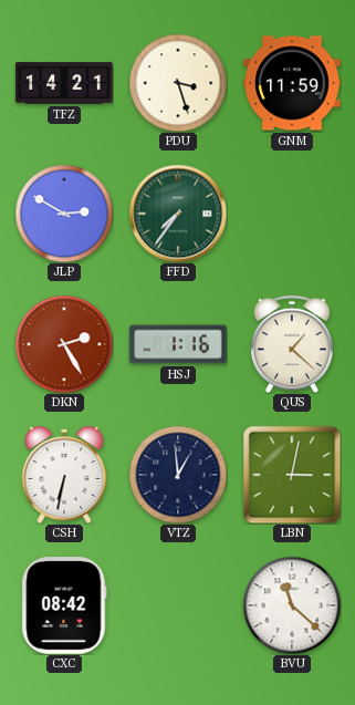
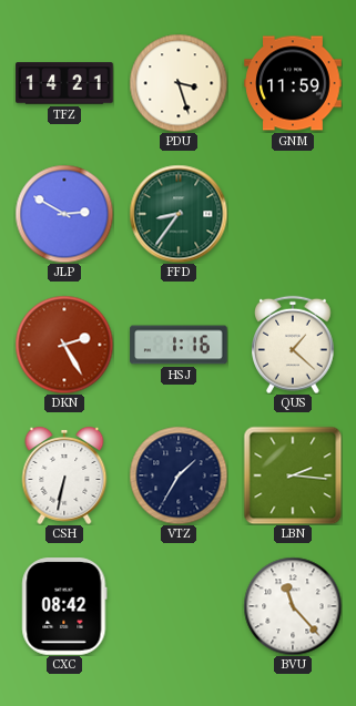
FFD: 7:36 -> 8:36 (179, 214)
VTZ: 12:59 -> 1:35 (179, 475)
LBN: 3:02 -> 2:16 (293, 475)
BVU: 11:22 -> 11:23 (293, 606)
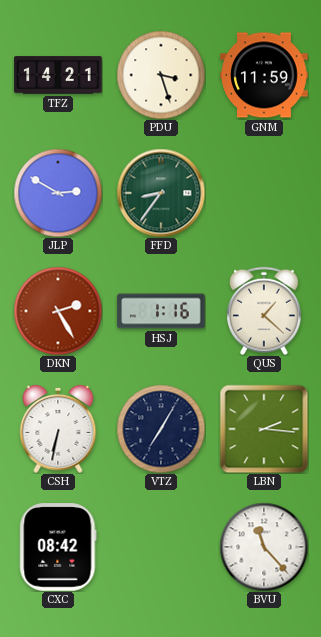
VTZ: 1:35 -> 7:05 (161, 429)
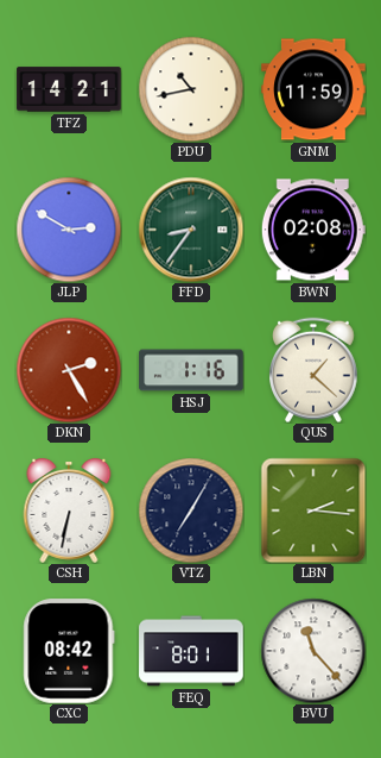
PDU: 3:27 -> 10:43 (191, 89)
BWN: none -> 02:08 (313, 230)
FEQ: none -> 8:01 (191, 651)
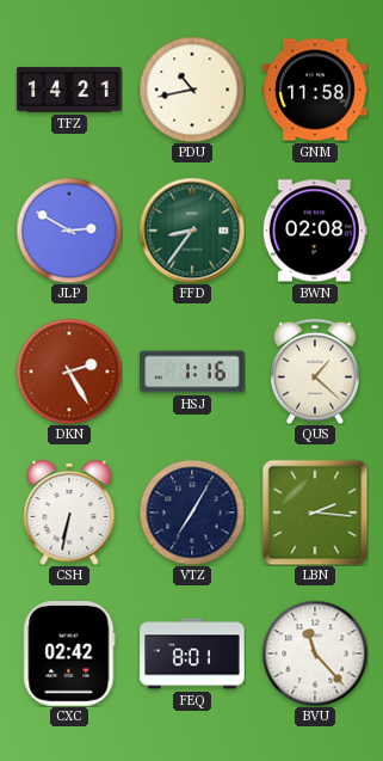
GNM: 11:59 -> 11:58 (315, 90)
CXC: 08:42 -> 02:42 (69, 653)
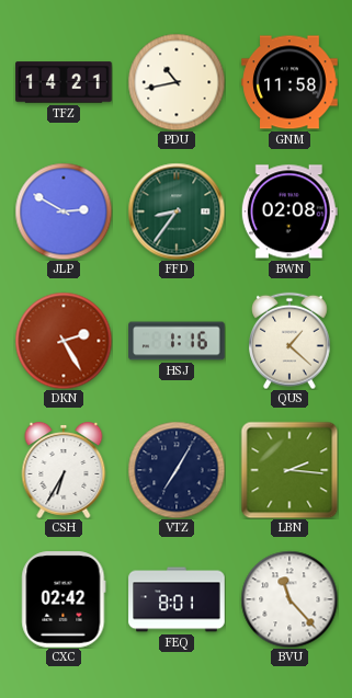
CSH: 6:32 -> 6:35 (64, 470)
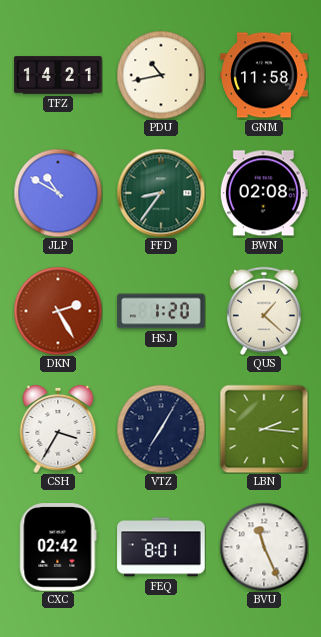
JLP: 2:50 -> 10:50 (58, 193)
HSJ: 1:16 -> 1:20 (161, 311)
CSH: 6:35 -> 3:35 (58, 429)
BVU: 11:23 -> 11:26 (264, 547)
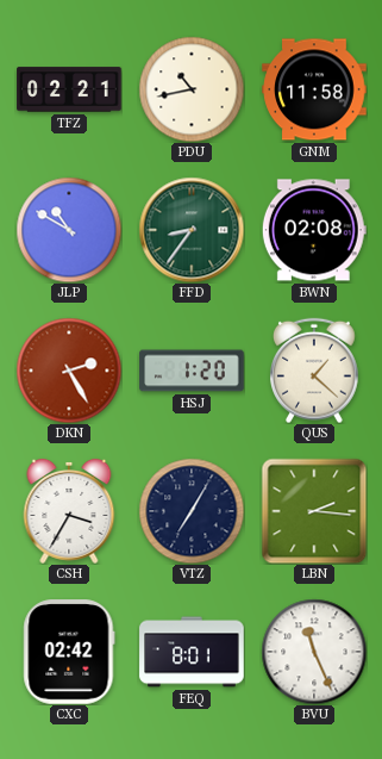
TFZ: 14:21 -> 02:21 (69, 89)
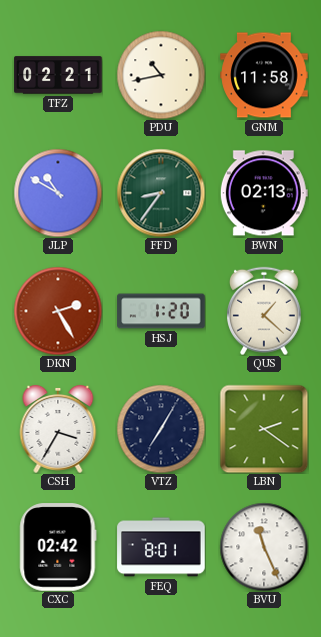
BWN: 02:08 -> 02:13 (264, 193)
LBN: 2:16 -> 2:21 (264, 429)
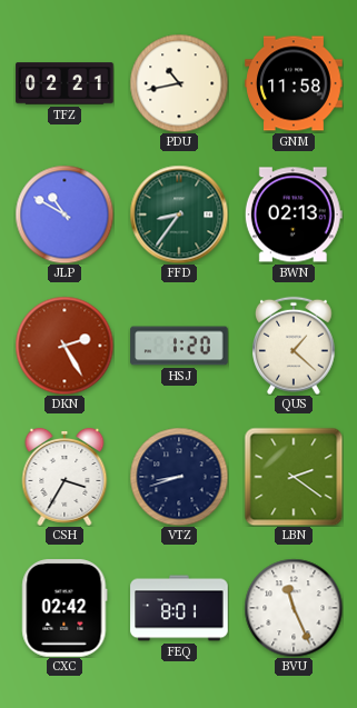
VTZ: 7:05 -> 8:42 (179, 477)
